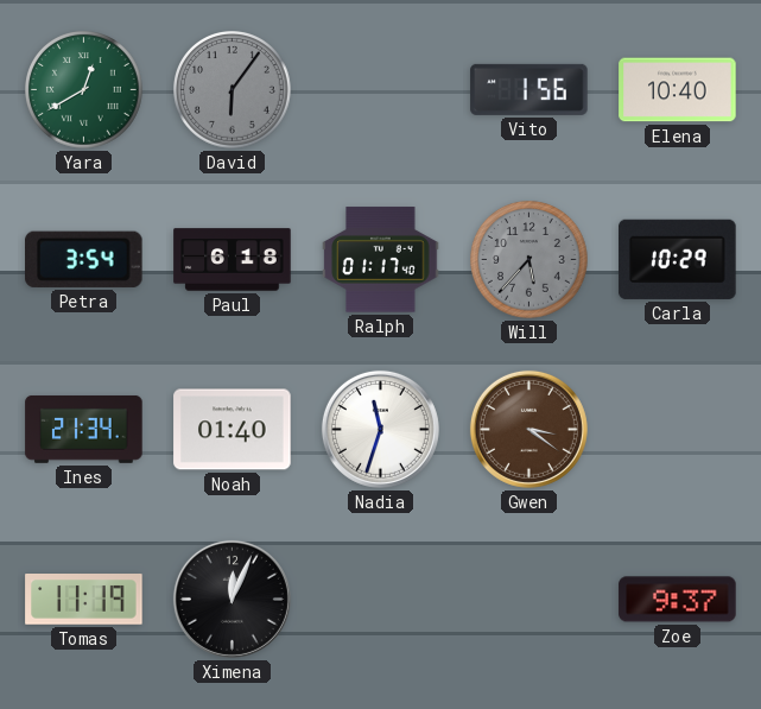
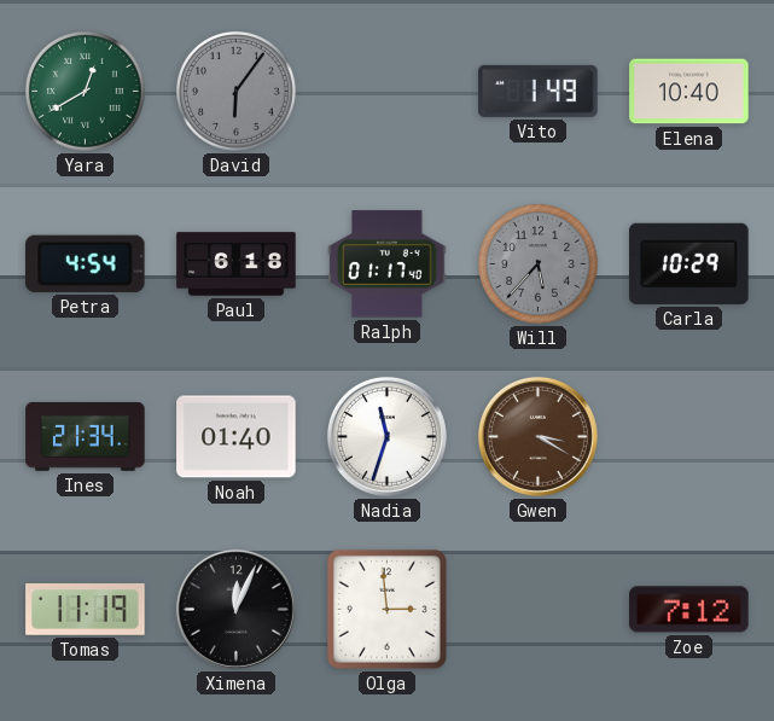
Vito: 1:56 -> 1:49 (539, 91)
Petra: 3:54 -> 4:54 (86, 263)
Gwen: 3:21 -> 3:20 (537, 436)
Olga: none -> 2:59 (386, 609)
Zoe: 9:37 -> 7:12 (689, 610)
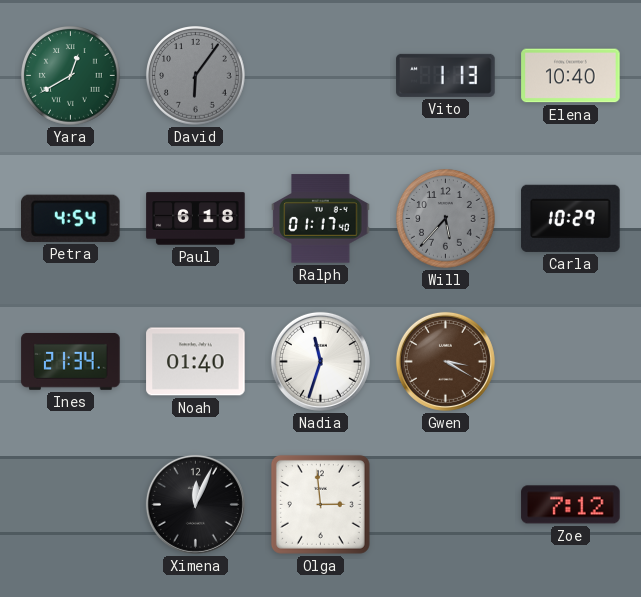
Vito: 1:49 -> 1:13 (446, 75)
Tomas: 11:19 -> none (86, 610)
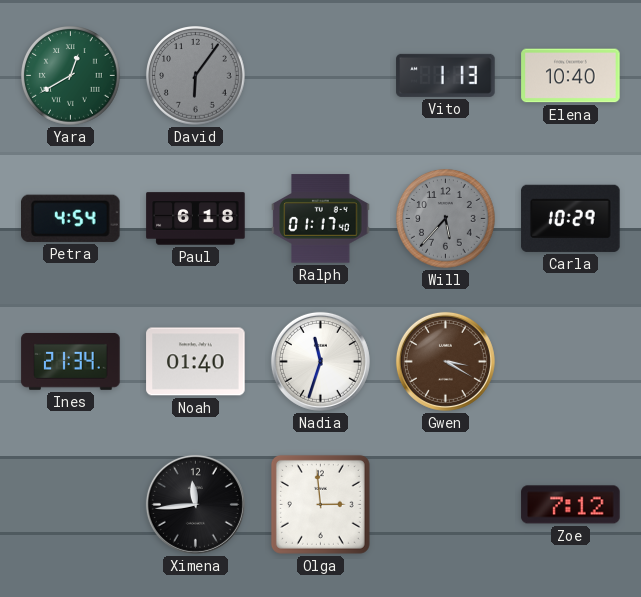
Ximena: 12:04 -> 11:44 (195, 504)
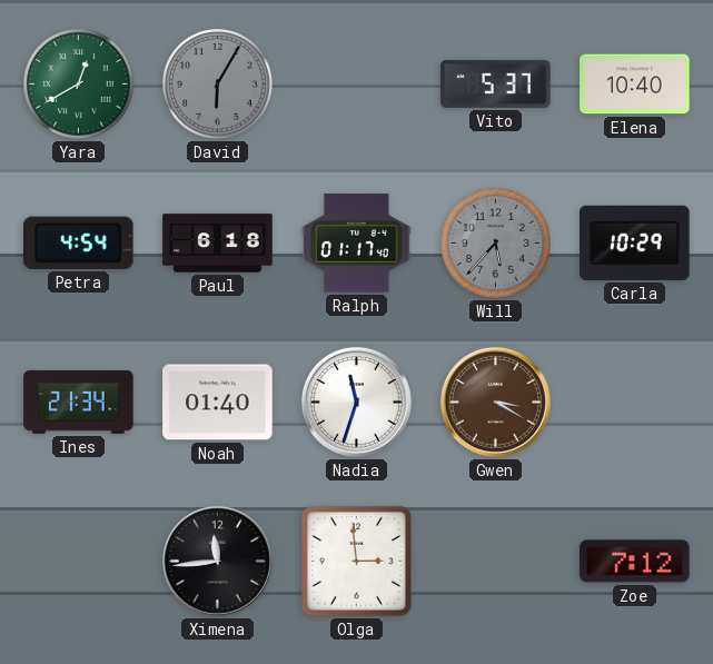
David: 6:06 -> 6:05 (218, 85)
Vito: 1:13 -> 5:37 (496, 83)
